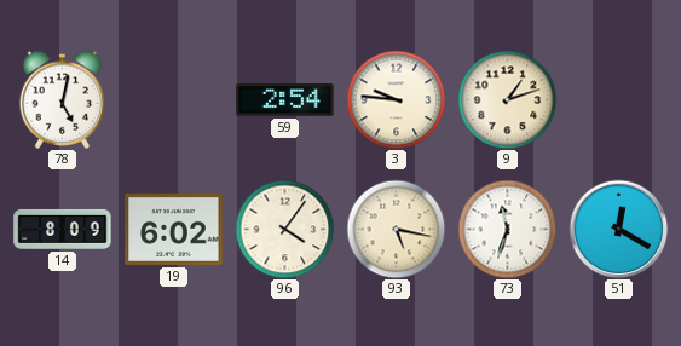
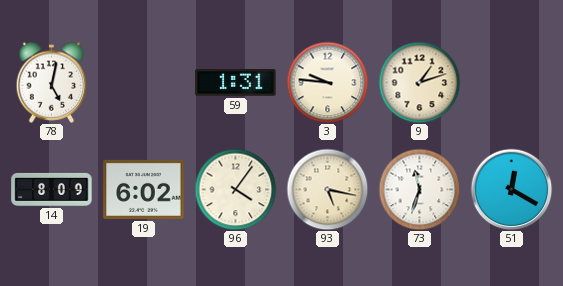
59: 2:54 -> 1:31 (236, 83)
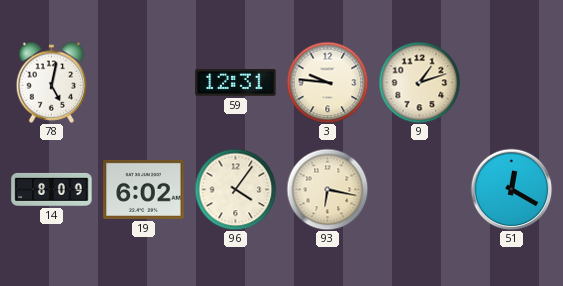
59: 1:31 -> 12:31 (236, 83)
93: 5:17 -> 6:17 (327, 189)
73: 11:33 -> none (419, 189)
